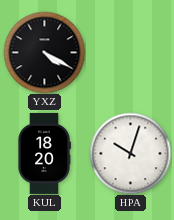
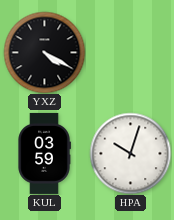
KUL: 18:20 -> 03:59 (44, 153)
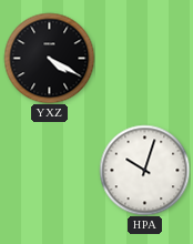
KUL: 03:59 -> none (44, 153)
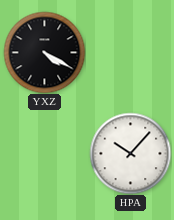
HPA: 10:03 -> 10:07 (130, 153)
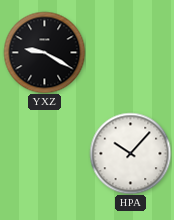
YXZ: 4:20 -> 9:20 (44, 52)
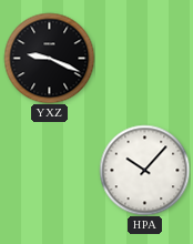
YXZ: 9:20 -> 9:19 (49, 58)
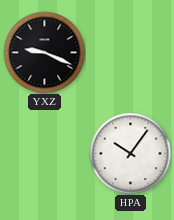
HPA: 10:07 -> 10:06 (130, 153)
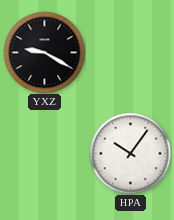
YXZ: 9:19 -> 9:20 (44, 52)
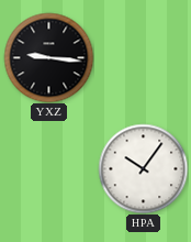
YXZ: 9:20 -> 9:16 (48, 57)
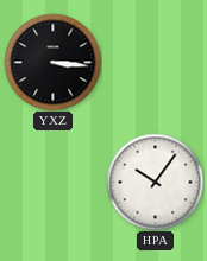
YXZ: 9:16 -> 3:16 (52, 62)
